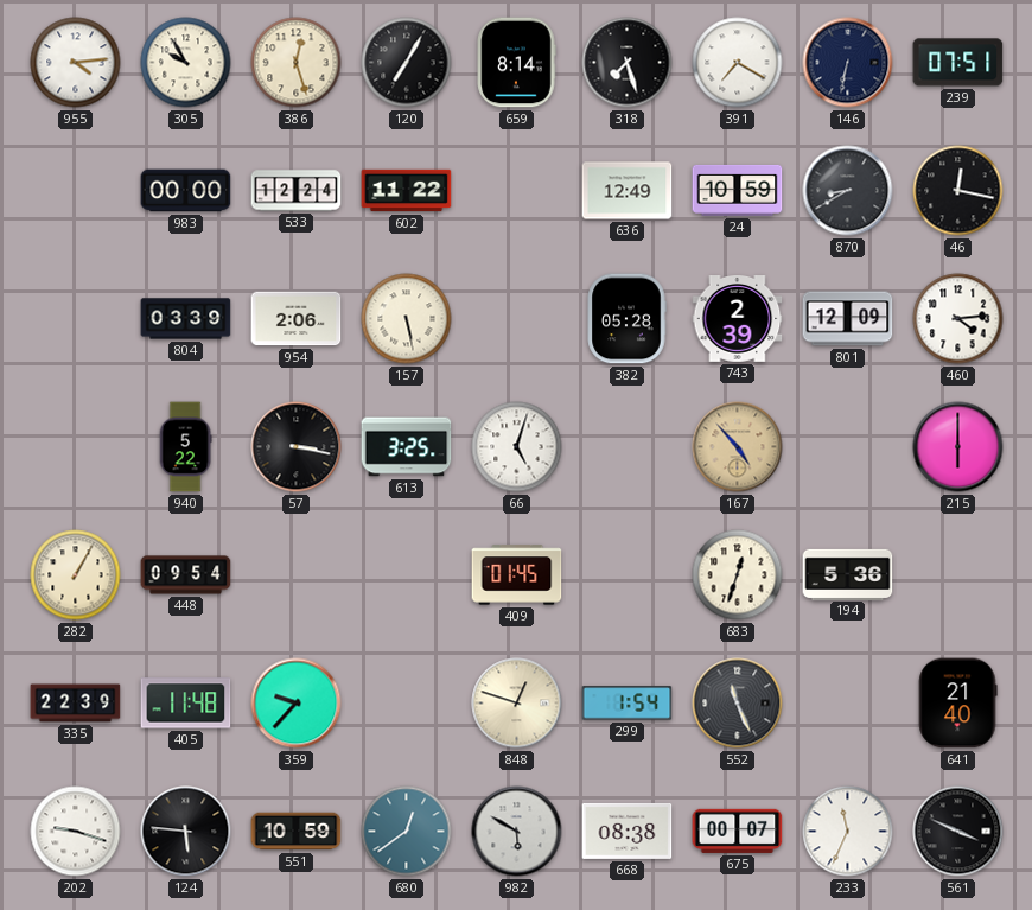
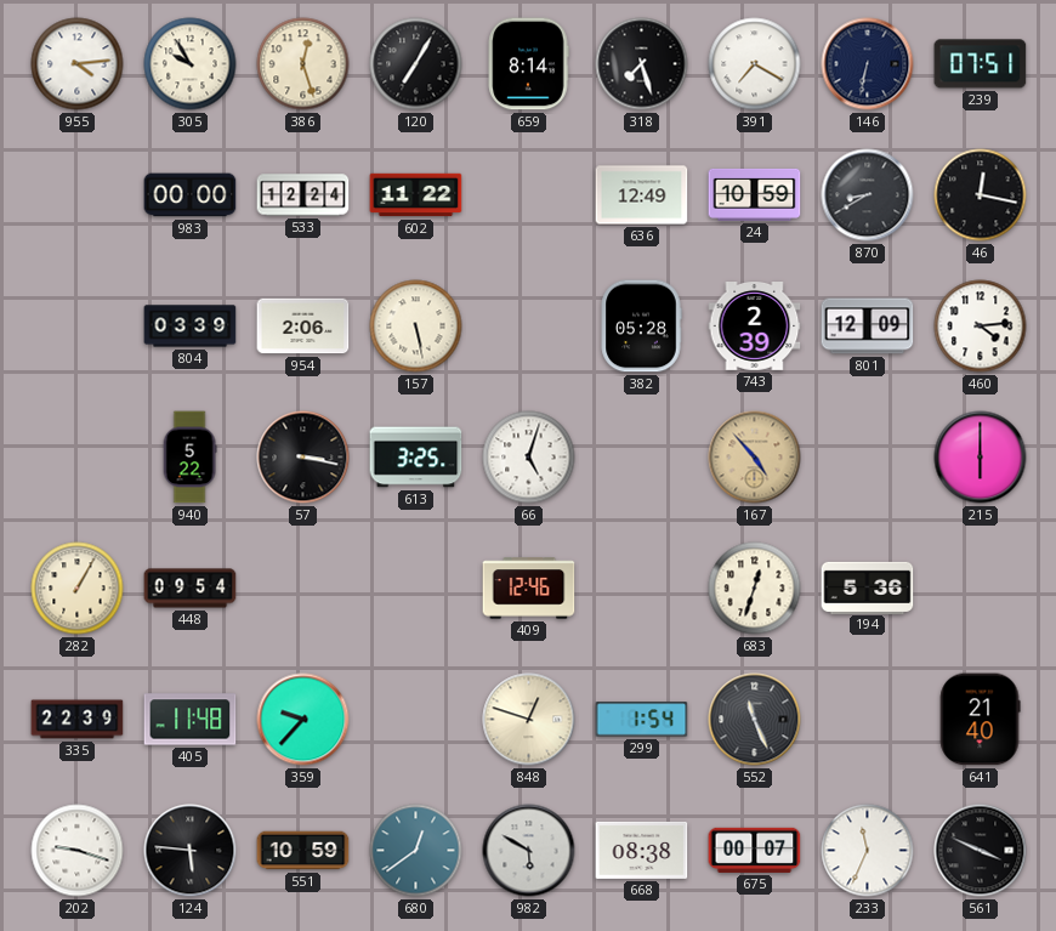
409: 01:45 -> 12:46 (529, 589)
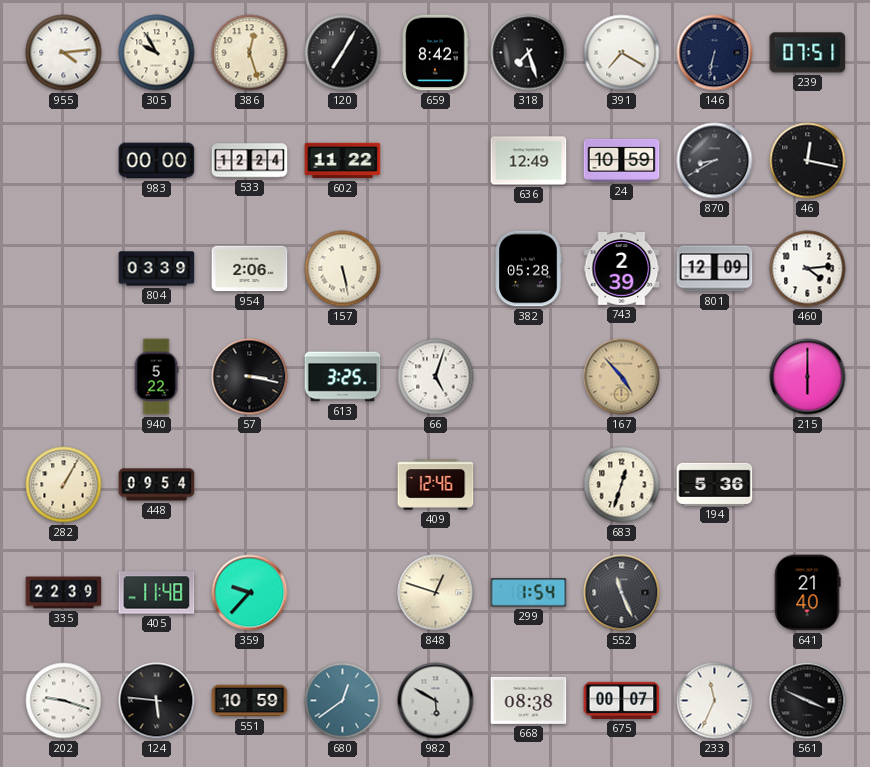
659: 8:14 -> 8:42 (435, 53)
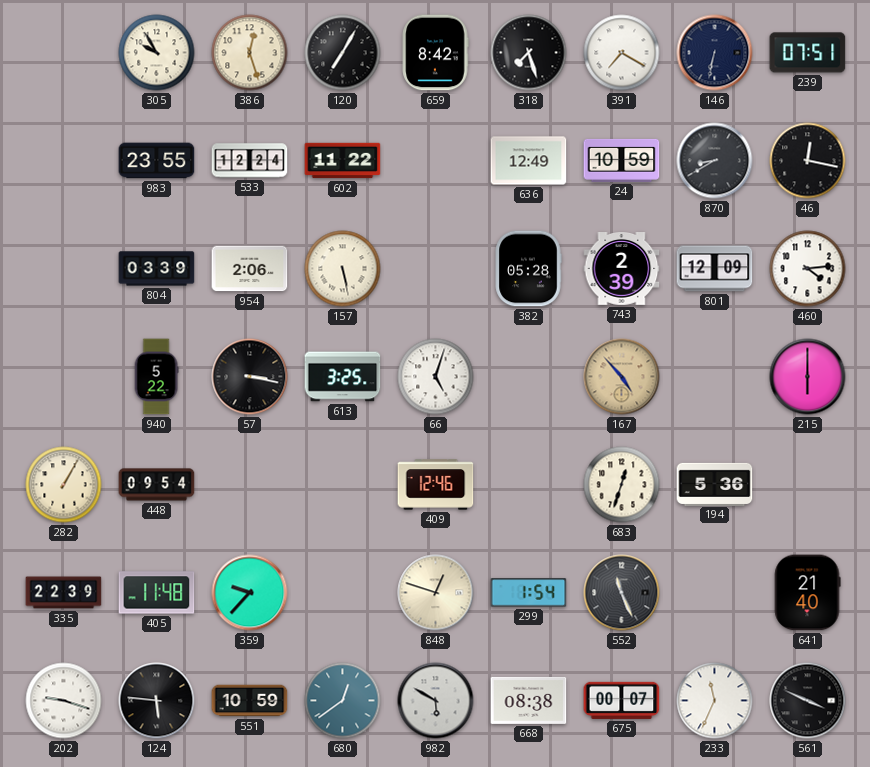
955: 4:14 -> none (64, 53)
983: 00:00 -> 23:55 (157, 161)
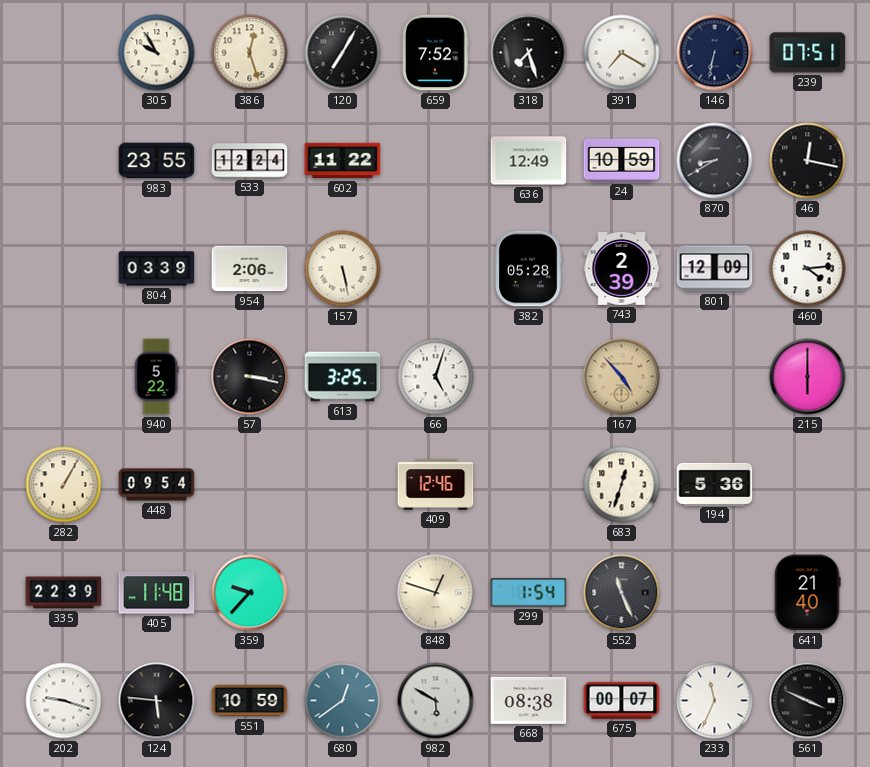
659: 8:42 -> 7:52 (435, 53)
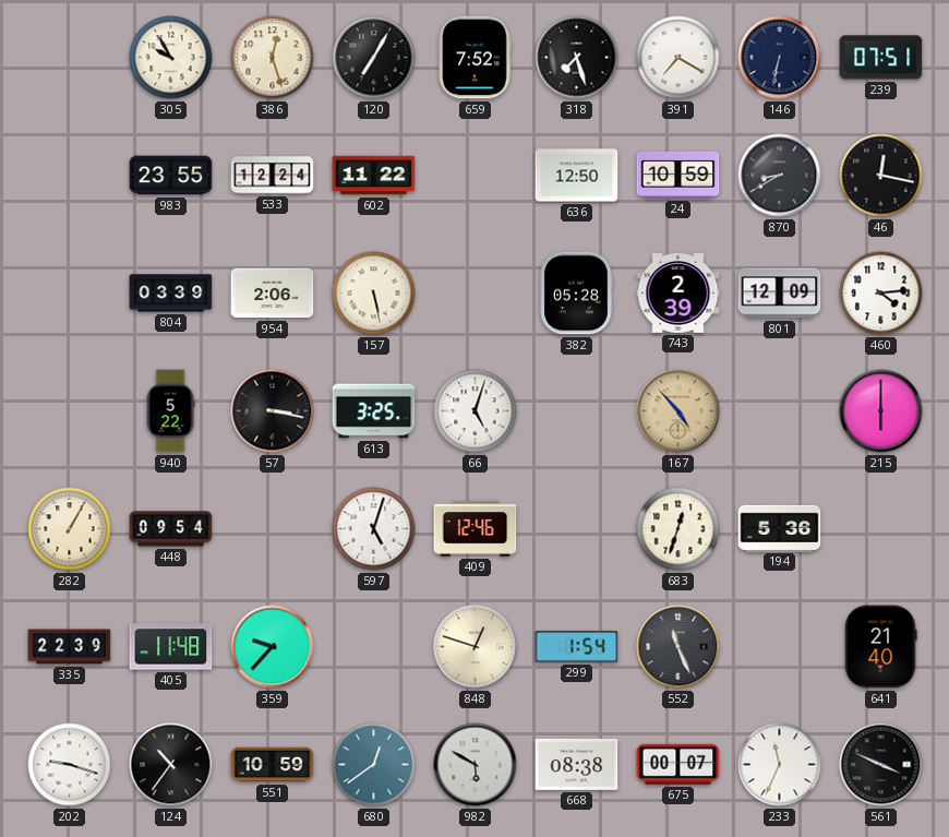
636: 12:49 -> 12:50 (577, 176)
597: none -> 5:03 (374, 529)
124: 5:46 -> 10:36 (171, 765)
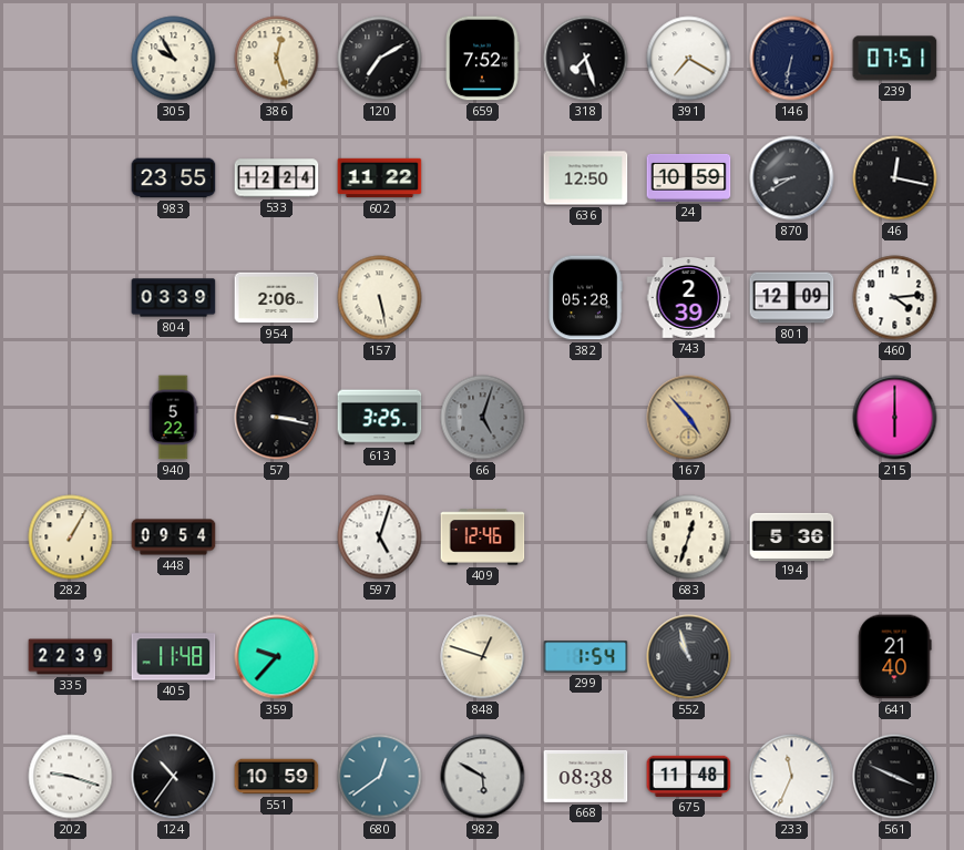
120: 7:05 -> 7:10 (380, 59)
66 dial: white -> grey (483, 418)
552: 11:26 -> 10:57 (689, 657)
675: 00:07 -> 11:48 (689, 776)
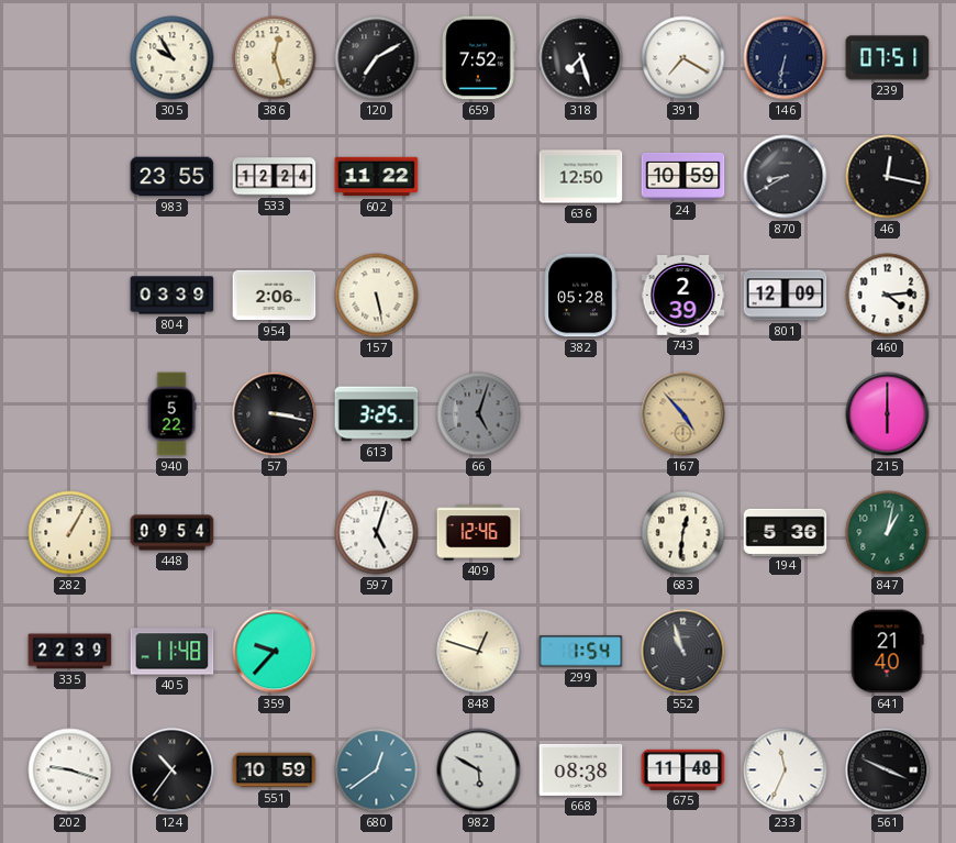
683: 12:33 -> 12:31 (683, 533)
847: none -> 1:02 (888, 533)
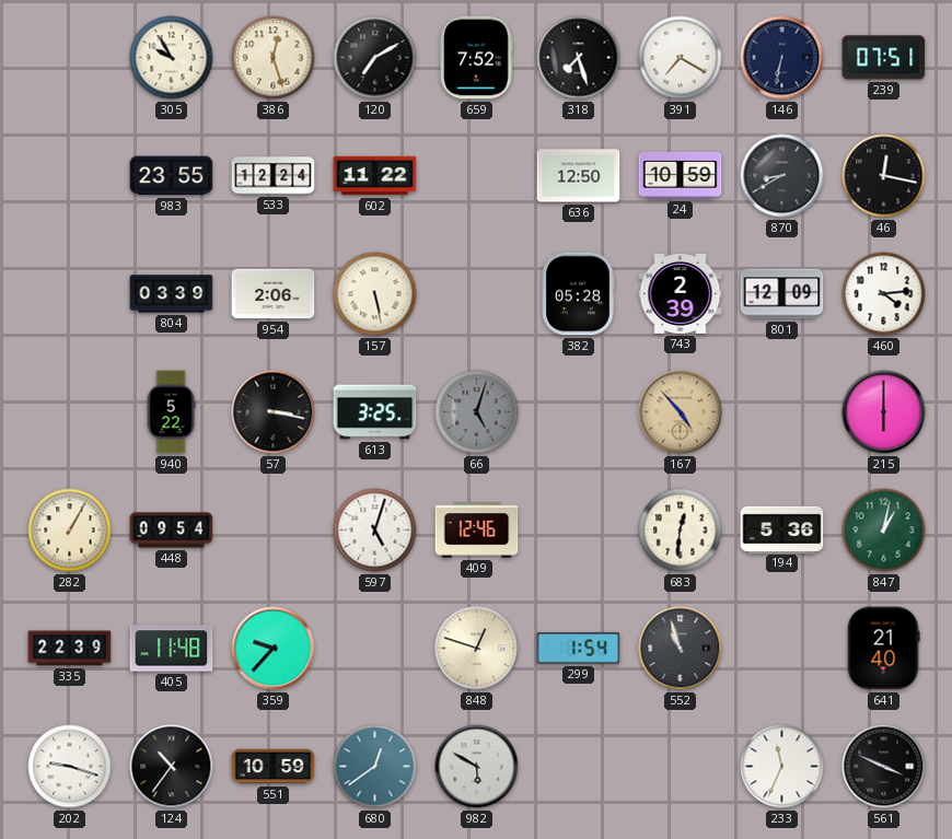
668: 08:38 -> none (581, 769)
675: 11:48 -> none (683, 769)
